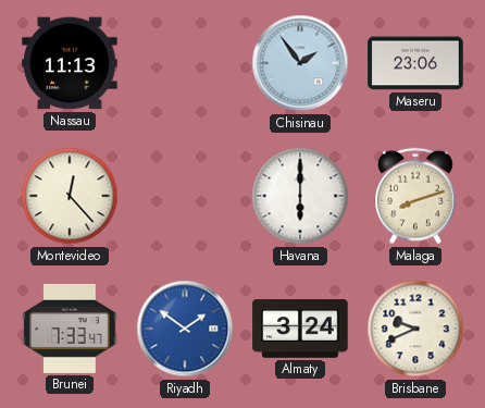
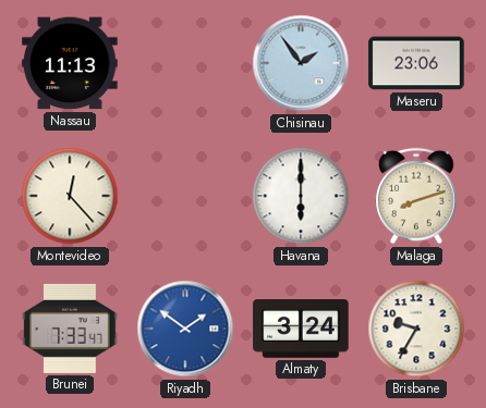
Brisbane: 9:41 -> 9:35 (416, 329)
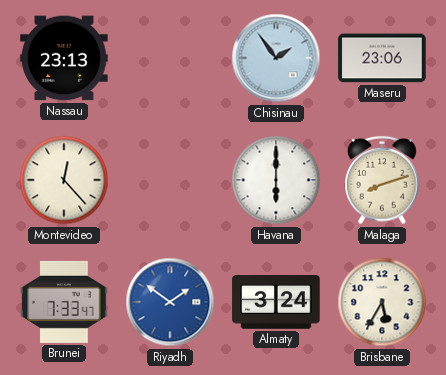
Nassau: 11:13 -> 23:13 (64, 58)
Brisbane: 9:35 -> 5:35 (382, 302)
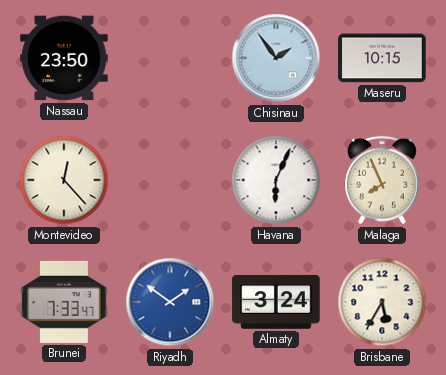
Nassau: 23:13 -> 23:50 (64, 58)
Maseru: 23:06 -> 10:15 (382, 58)
Havana: 6:00 -> 6:04 (276, 180)
Malaga: 8:12 -> 7:56 (382, 180)
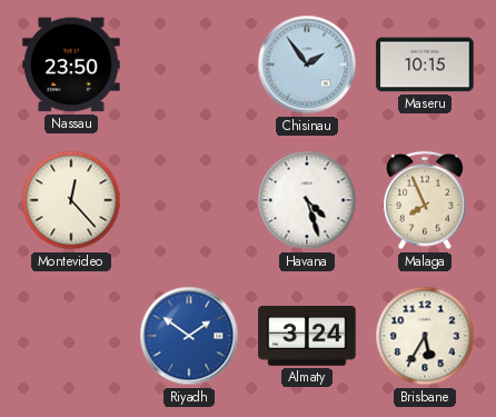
Havana: 6:04 -> 4:27 (307, 200)
Brunei: 7:33 -> none (64, 302)
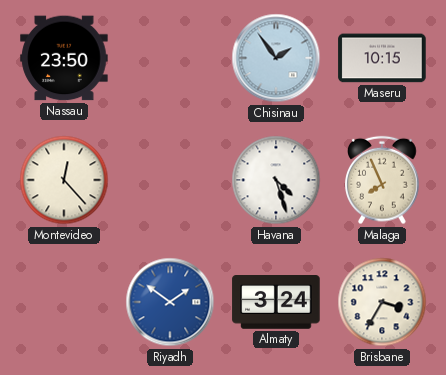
Brisbane: 5:35 -> 3:35 (382, 302)
